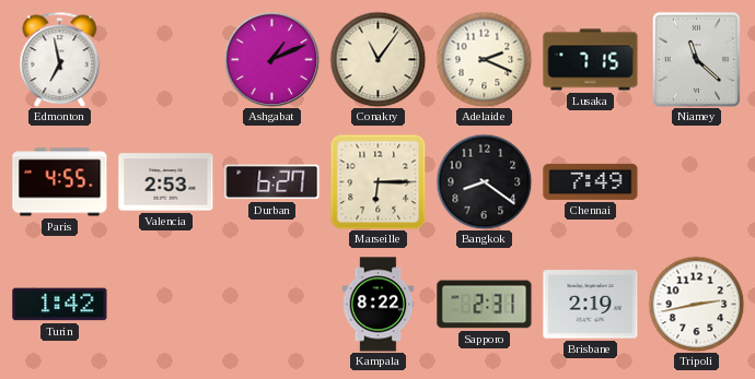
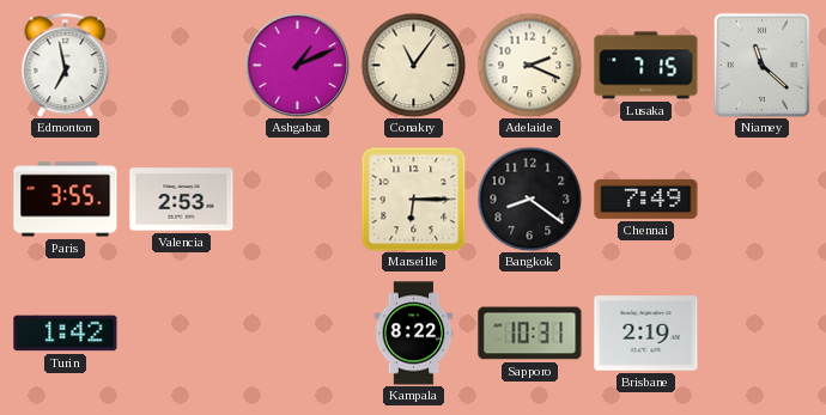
Paris: 4:55 -> 3:55 (66, 200)
Durban: 6:27 -> none (272, 182)
Sapporo: 2:31 -> 10:31 (530, 334)
Tripoli: 2:43 -> none (696, 304)
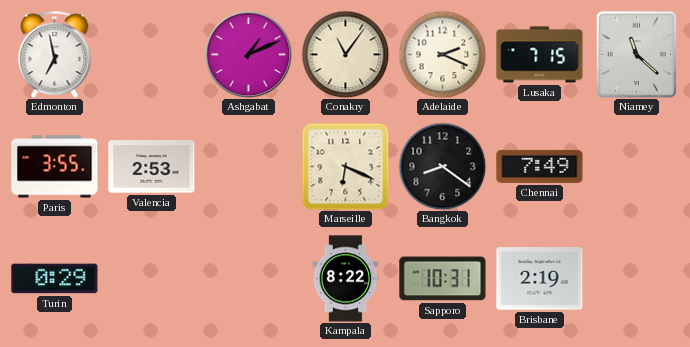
Marseille: 6:15 -> 6:19 (345, 166)
Turin: 1:42 -> 0:29 (55, 279)
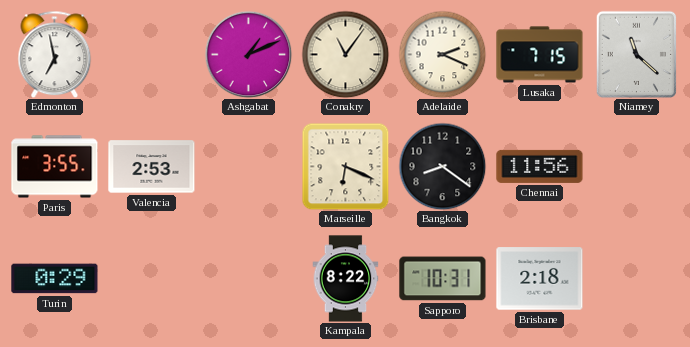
Chennai: 7:49 -> 11:56 (540, 166)
Brisbane: 2:19 -> 2:18 (540, 279)
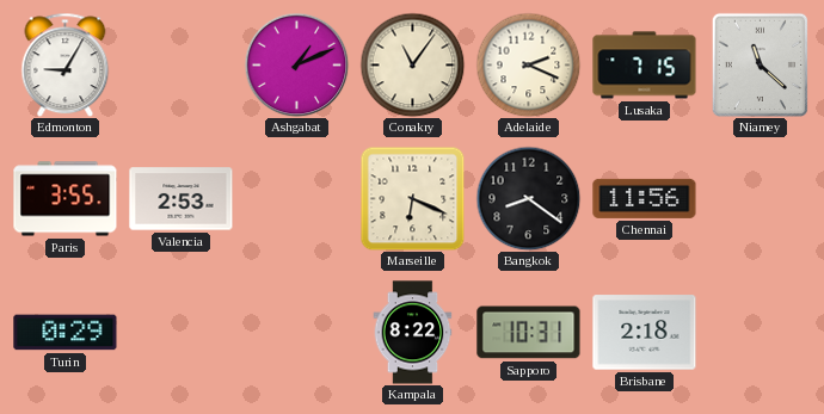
Edmonton: 6:58 -> 9:05 (66, 64)
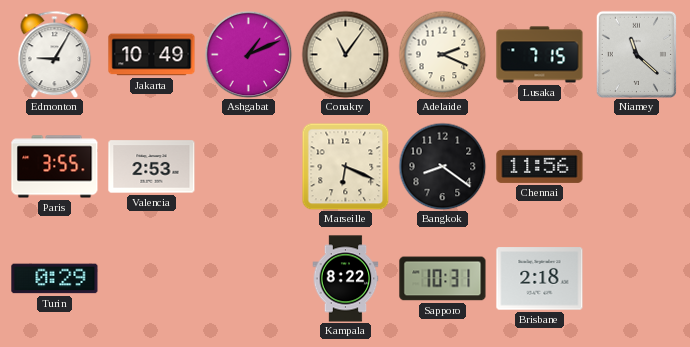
Jakarta: none -> 10:49 (152, 55)
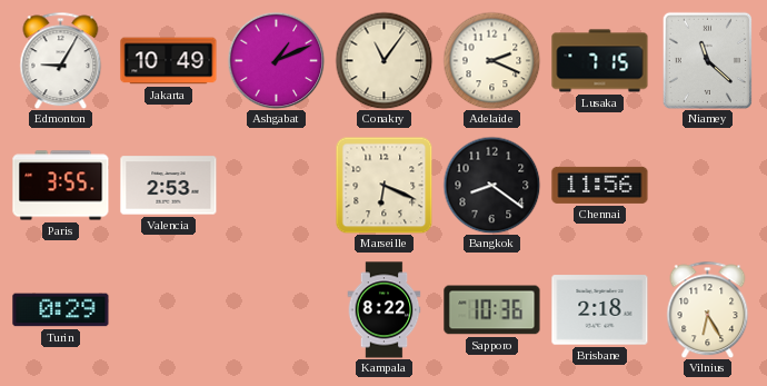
Sapporo: 10:31 -> 10:36 (492, 310)
Vilnius: none -> 6:25 (708, 309)
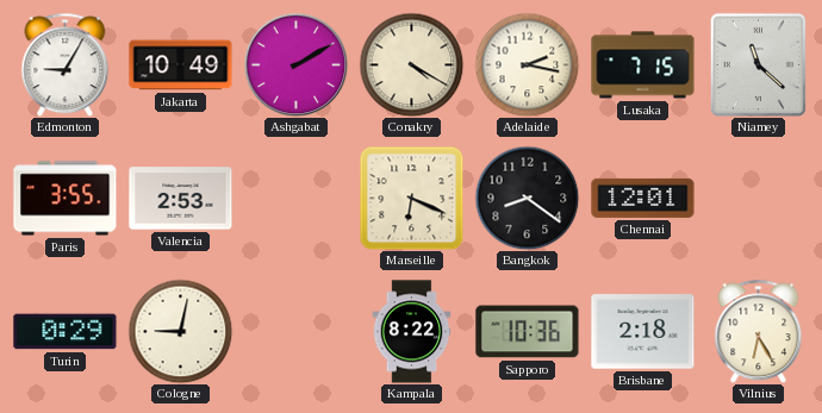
Ashgabat: 1:11 -> 2:10 (295, 64)
Conakry: 11:06 -> 4:20 (411, 64)
Adelaide: 2:19 -> 2:17 (527, 64)
Chennai: 11:56 -> 12:01 (643, 198)
Cologne: none -> 9:02 (180, 331)
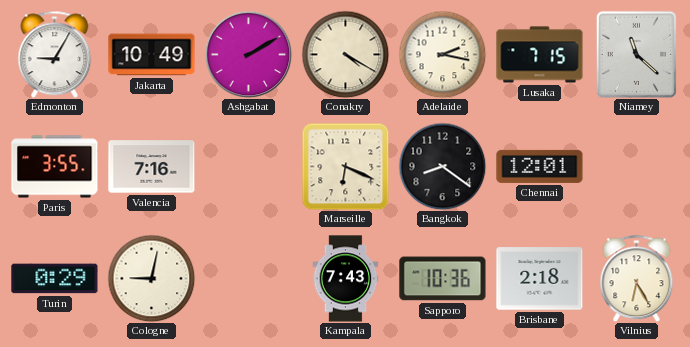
Valencia: 2:53 -> 7:16 (152, 167)
Kampala: 8:22 -> 7:43 (346, 279)
